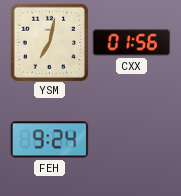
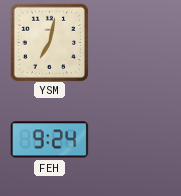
CXX: 01:56 -> none (131, 43)
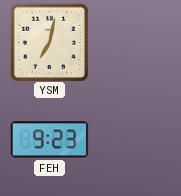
FEH: 9:24 -> 9:23 (49, 140)
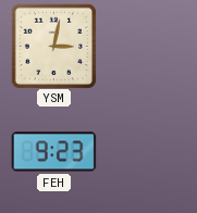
YSM: 7:02 -> 3:02 (53, 46)
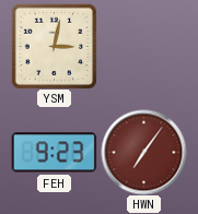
HWN: none -> 7:06 (143, 152)
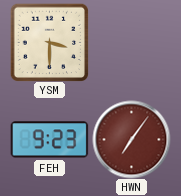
YSM: 3:02 -> 3:30 (49, 42)
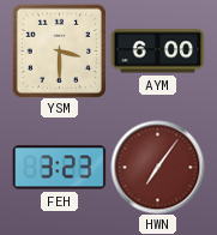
AYM: none -> 6:00 (157, 52)
FEH: 9:23 -> 3:23 (59, 168)
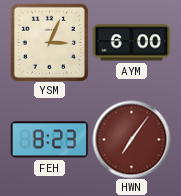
YSM: 3:30 -> 3:04 (49, 42)
FEH: 3:23 -> 8:23 (49, 140)
